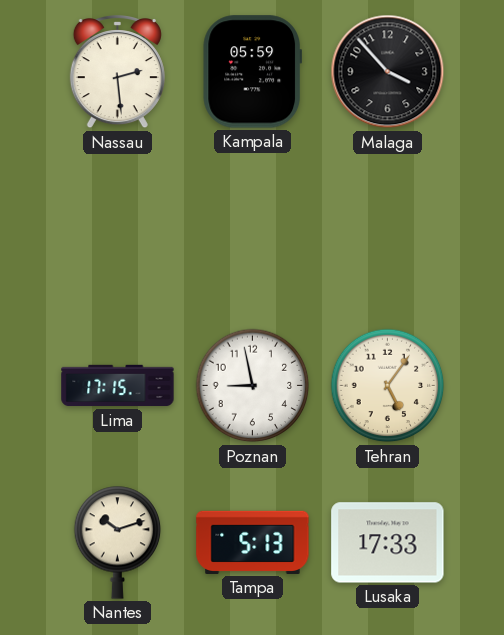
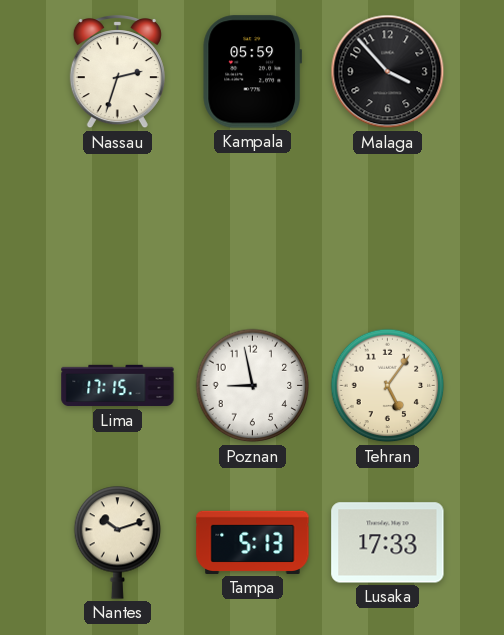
Nassau: 2:29 -> 2:33 (117, 73)
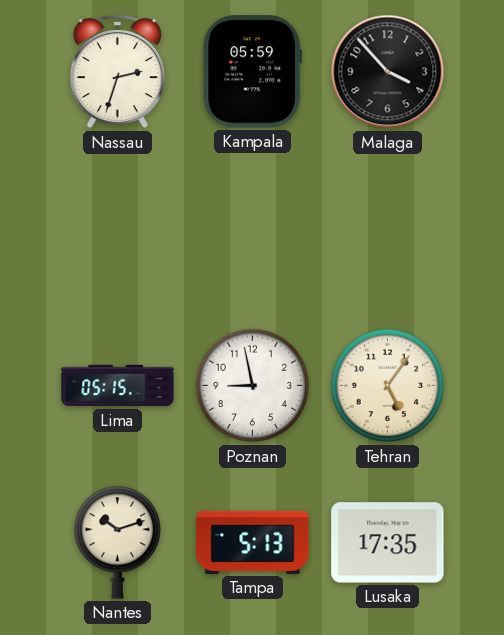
Lima: 17:15 -> 05:15 (118, 386)
Lusaka: 17:33 -> 17:35 (388, 543)
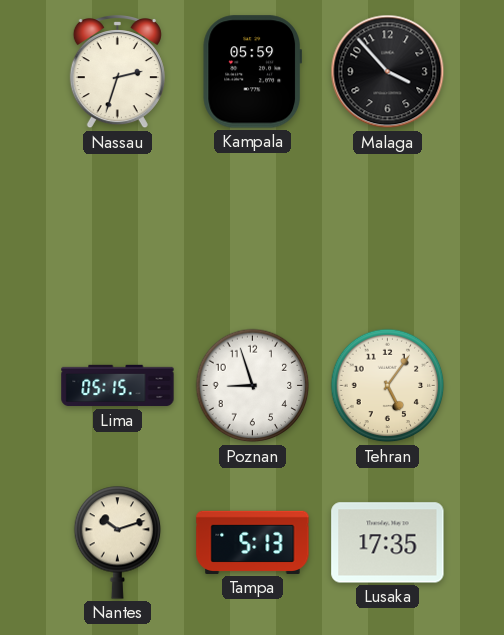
Poznan: 8:58 -> 8:57 (253, 386)
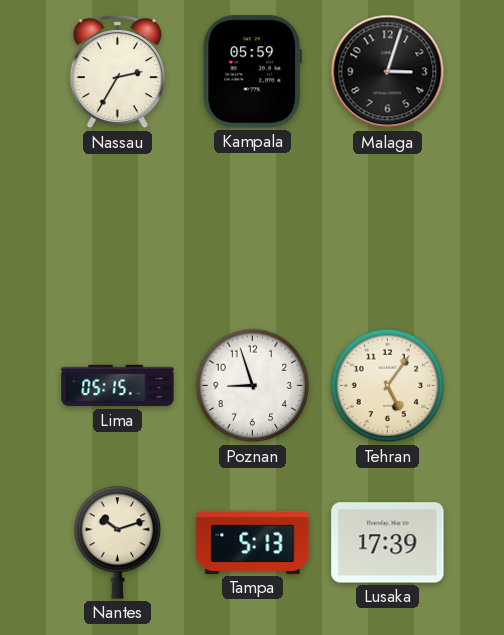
Nassau: 2:33 -> 2:35 (117, 73)
Malaga: 3:53 -> 3:03 (388, 72)
Lusaka: 17:35 -> 17:39 (388, 543)
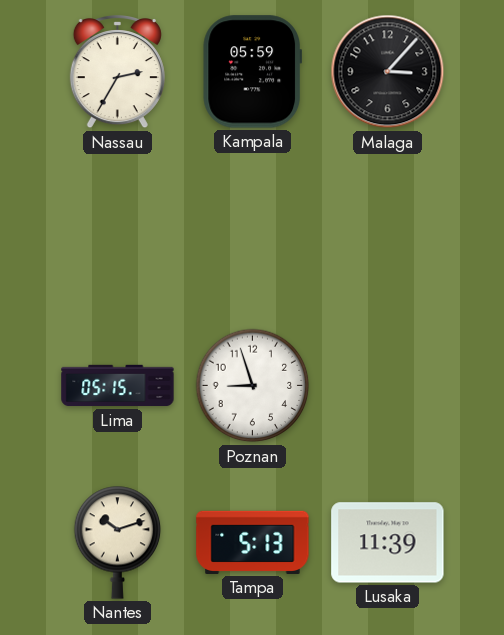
Malaga: 3:03 -> 3:07 (388, 72)
Tehran: 5:06 -> none (388, 386)
Lusaka: 17:39 -> 11:39 (388, 543)
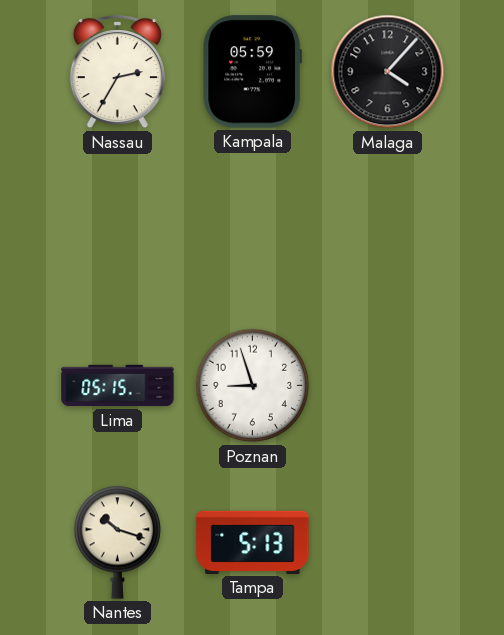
Malaga: 3:07 -> 4:07 (388, 72)
Nantes: 10:12 -> 10:18 (118, 542)
Lusaka: 11:39 -> none (388, 543)
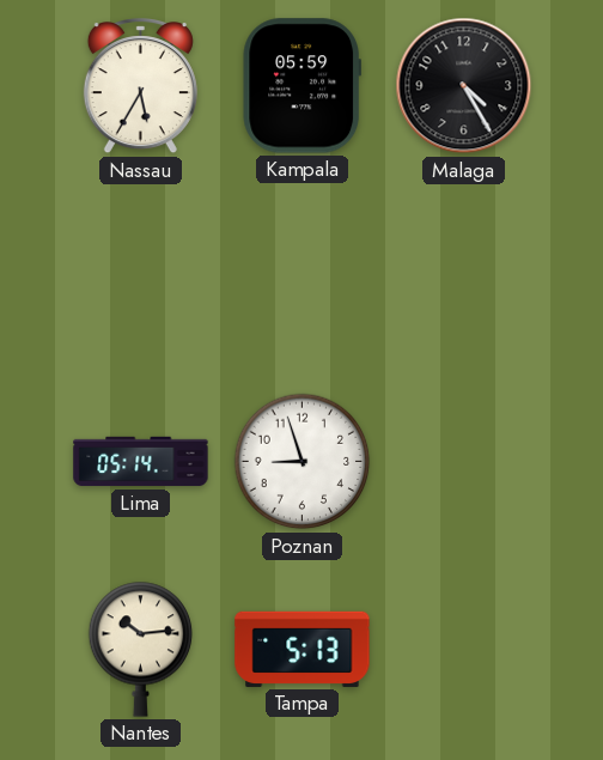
Nassau: 2:35 -> 5:35 (140, 87)
Malaga: 4:07 -> 4:25 (464, 86)
Lima: 05:15 -> 05:14 (141, 462)
Nantes: 10:18 -> 10:14 (141, 649)
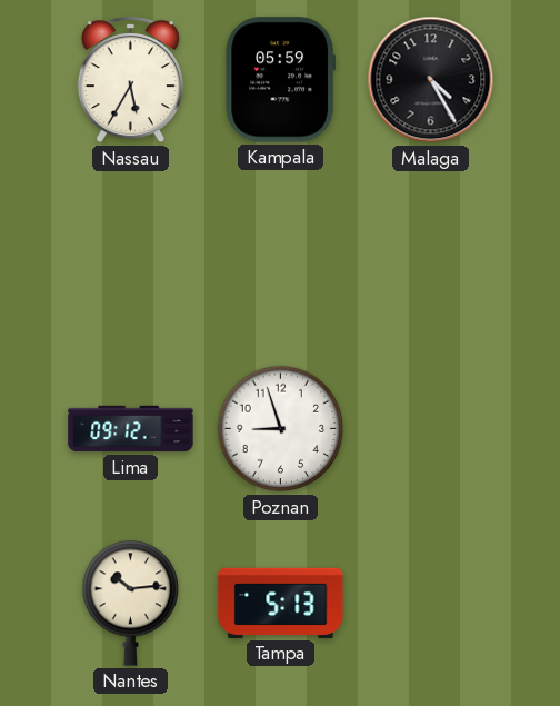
Lima: 05:14 -> 09:12 (131, 429)
